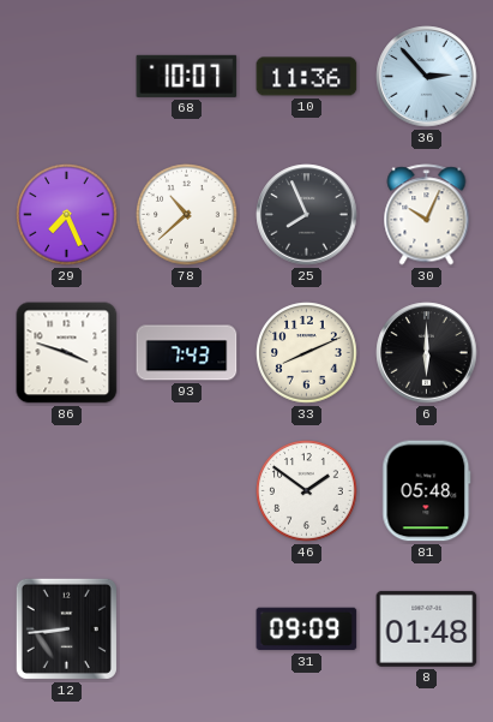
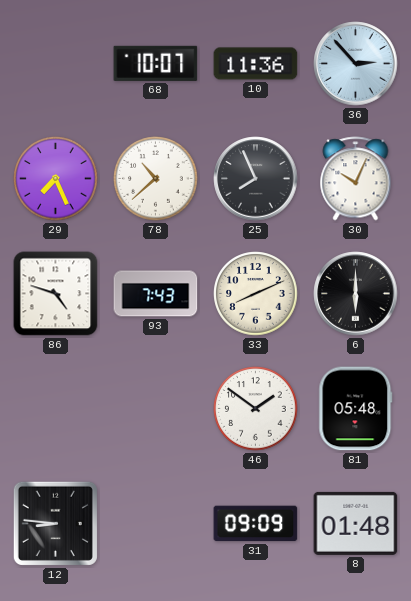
86: 3:48 -> 4:48 (56, 294)
12: 8:44 -> 8:46 (55, 523)
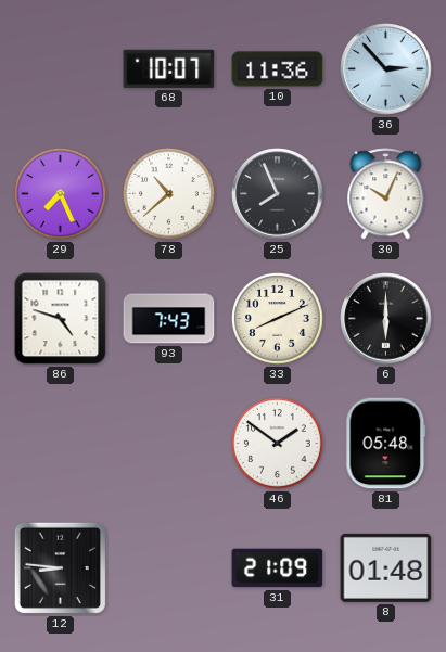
31: 09:09 -> 21:09 (278, 568)
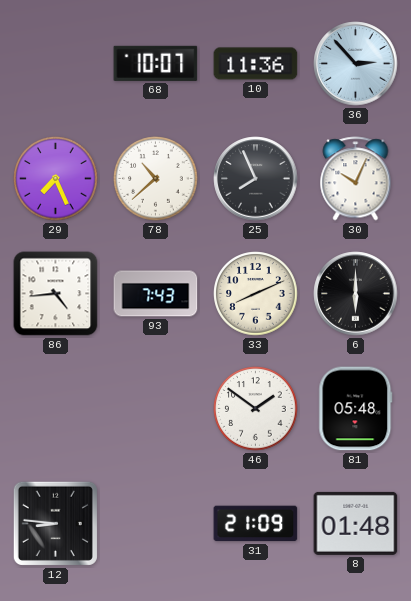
86: 4:48 -> 4:44 (56, 294)
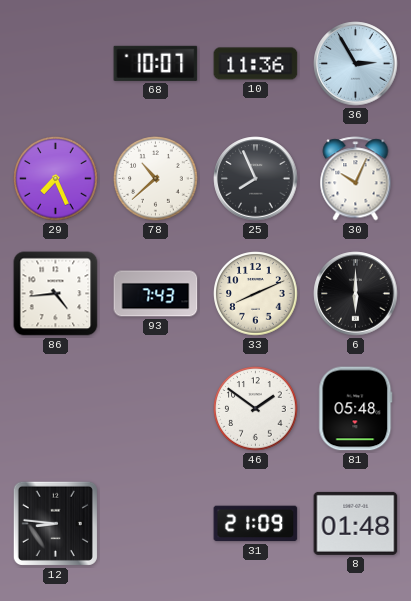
36: 2:53 -> 2:55 (356, 64)
